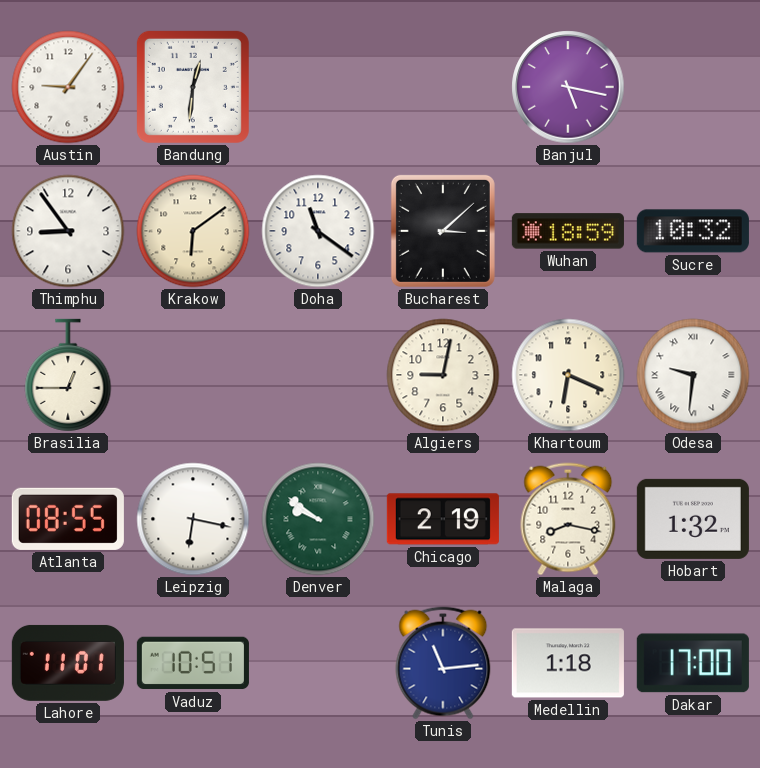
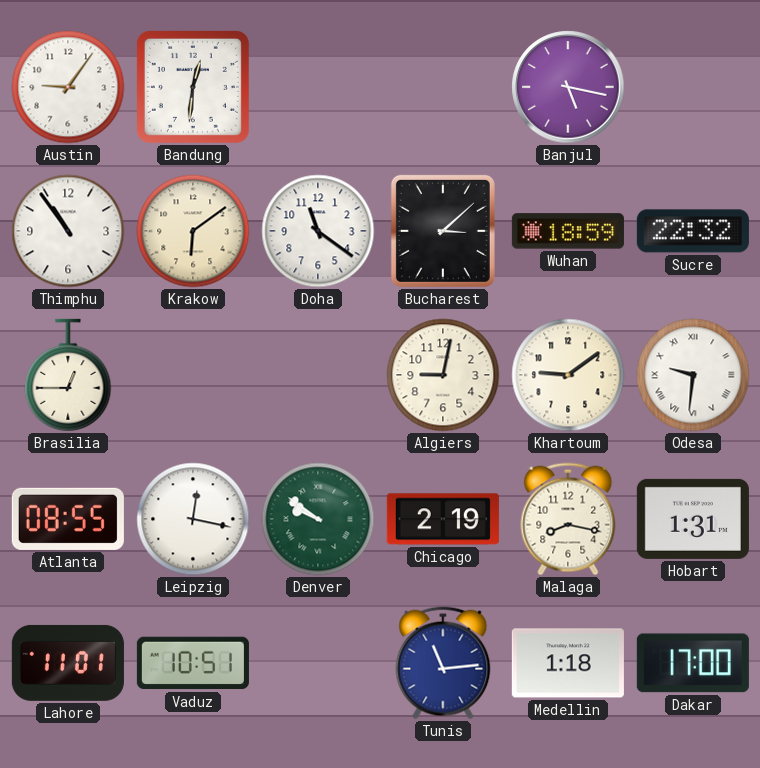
Thimphu: 8:54 -> 10:54 (68, 231)
Sucre: 10:32 -> 22:32 (693, 231)
Khartoum: 6:19 -> 9:09 (568, 375)
Leipzig: 6:17 -> 12:17 (193, 519)
Hobart: 1:32 -> 1:31 (693, 519)
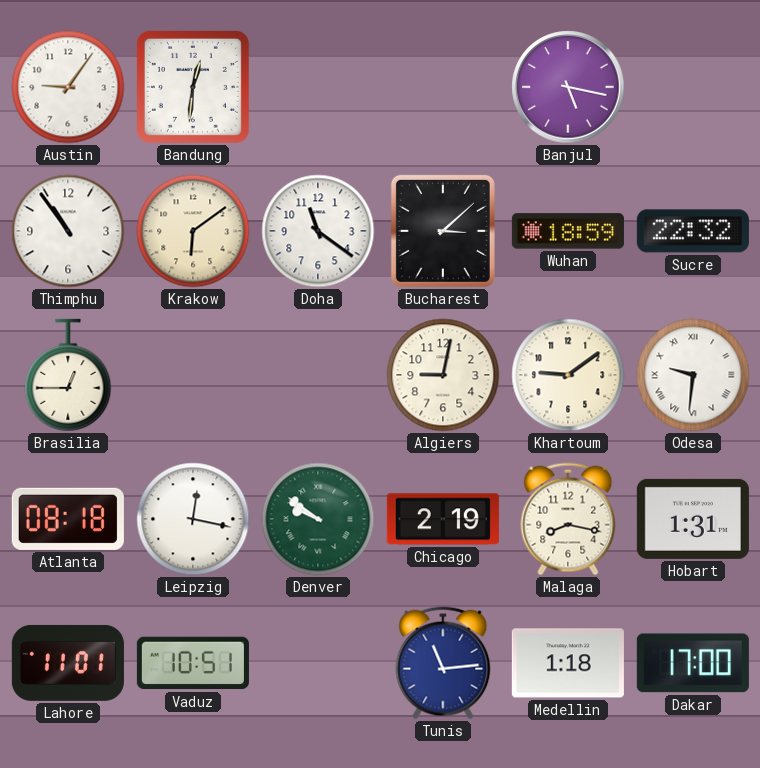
Atlanta: 08:55 -> 08:18 (68, 519)
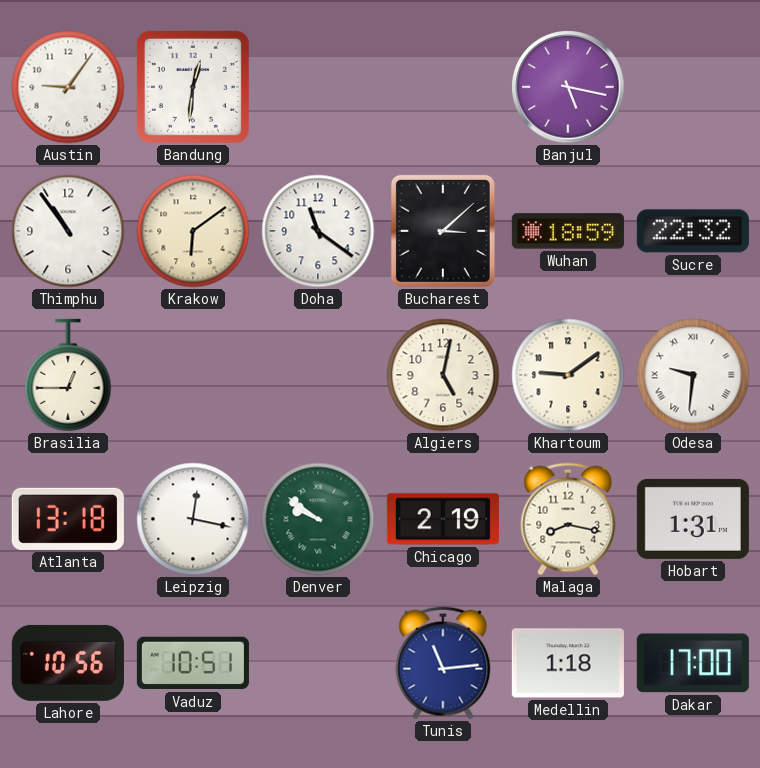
Algiers: 9:02 -> 5:02 (443, 375)
Atlanta: 08:18 -> 13:18 (68, 519)
Lahore: 11:01 -> 10:56 (68, 663)
